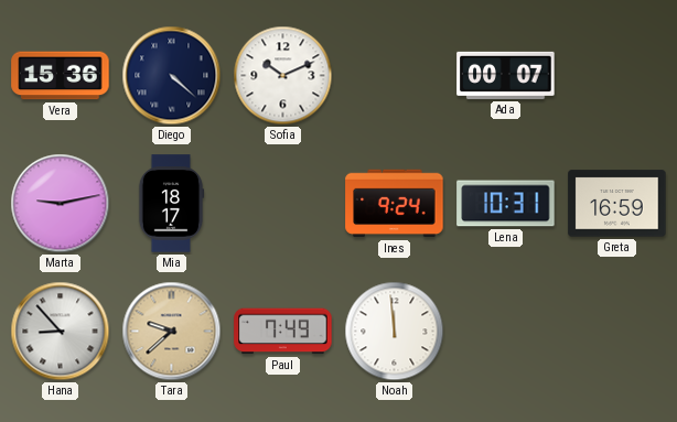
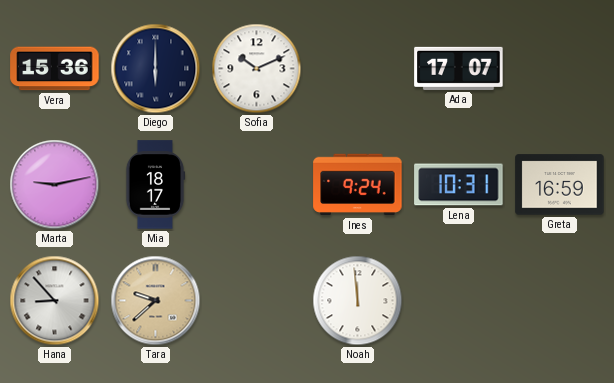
Diego: 4:22 -> 6:00 (156, 69)
Ada: 00:07 -> 17:07 (459, 68)
Paul: 7:49 -> none (283, 332)
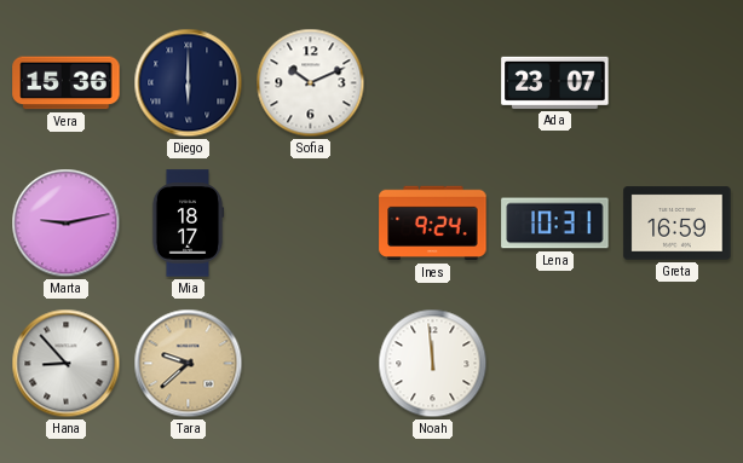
Ada: 17:07 -> 23:07 (555, 82)
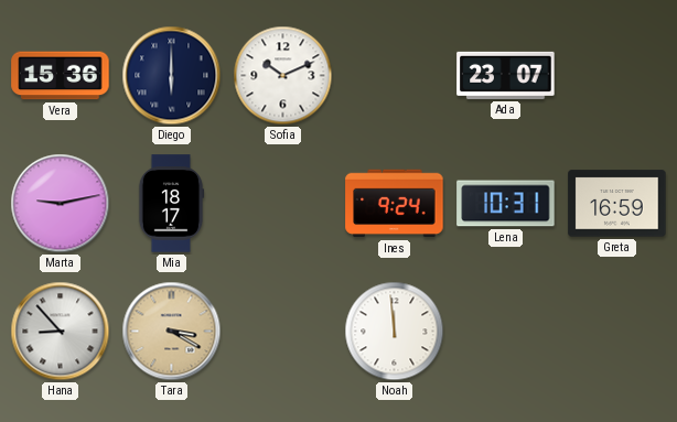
Tara: 9:38 -> 3:20 (172, 332)
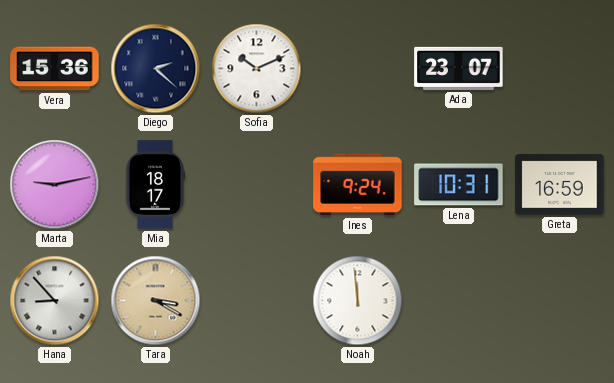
Diego: 6:00 -> 2:22 (156, 69)
